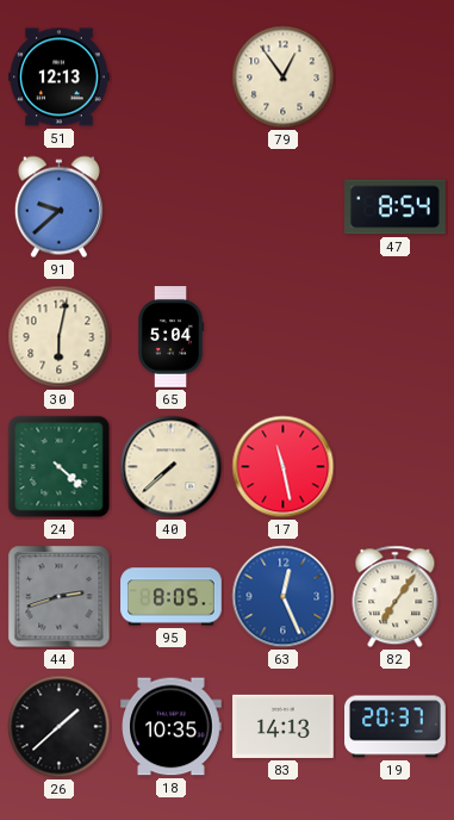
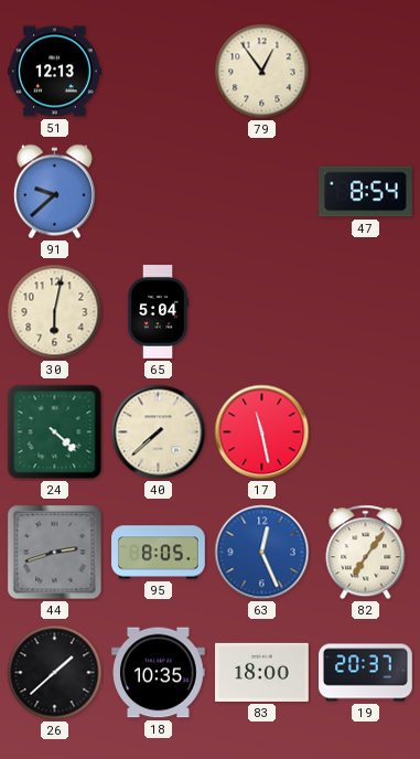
83: 14:13 -> 18:00 (262, 672)
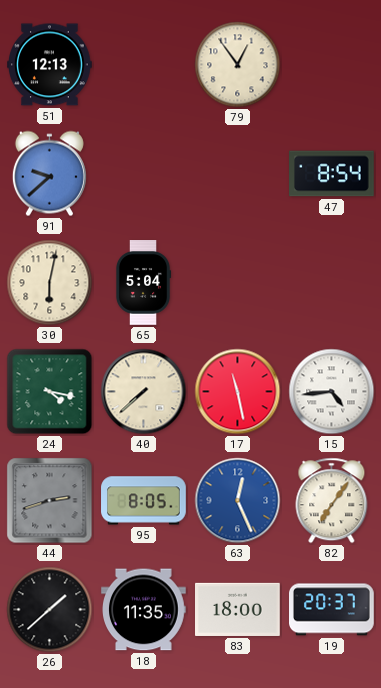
24: 4:22 -> 4:17 (50, 392)
15: none -> 4:44 (332, 392)
18: 10:35 -> 11:35 (144, 610)
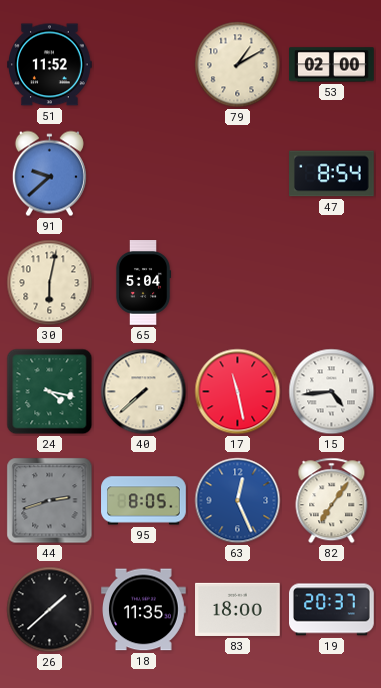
51: 12:13 -> 11:52 (50, 65)
79: 12:54 -> 1:10 (238, 65)
53: none -> 02:00 (332, 65)
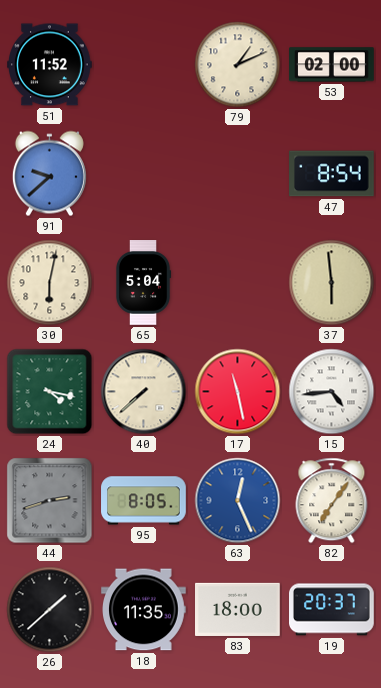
79: 1:10 -> 1:11 (238, 65)
37: none -> 5:59 (332, 283)
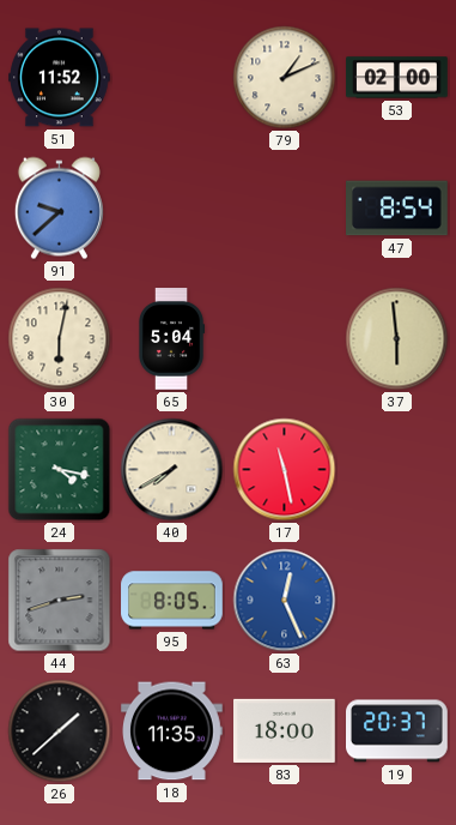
40: 7:38 -> 7:40 (172, 470)
15: 4:44 -> none (332, 392)
82: 7:06 -> none (332, 501)
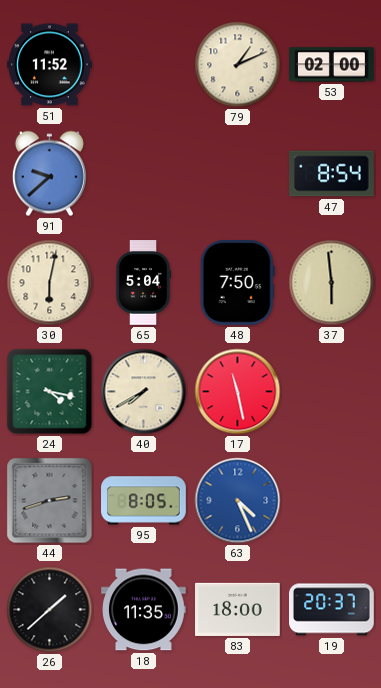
48: none -> 7:50 (237, 283)
63: 12:26 -> 4:26 (238, 501)
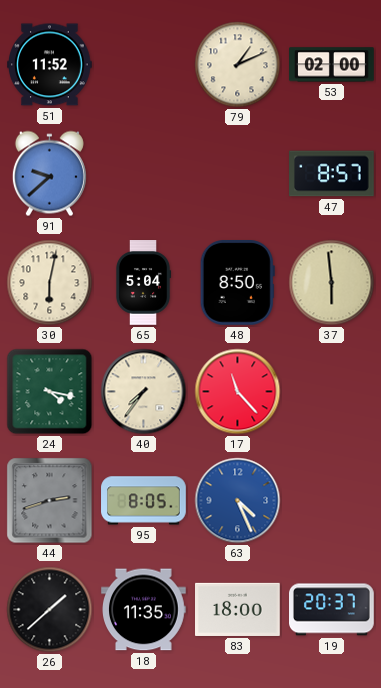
47: 8:54 -> 8:57 (332, 174)
48: 7:50 -> 8:50 (237, 283)
40: 7:40 -> 7:36 (144, 392)
17: 11:28 -> 11:23 (238, 392)
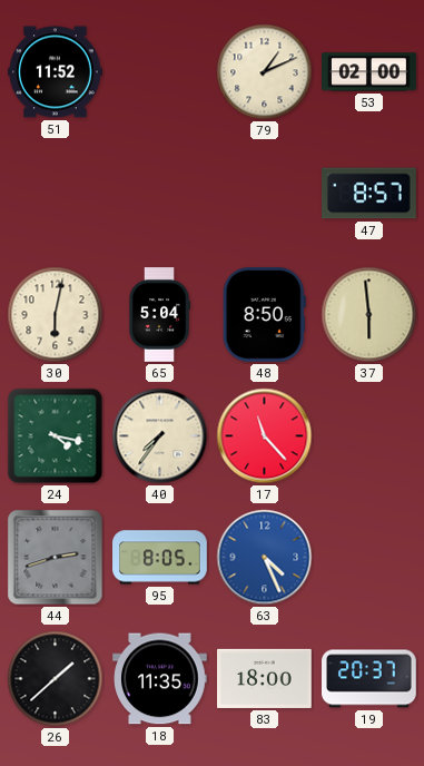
91: 9:38 -> none (49, 174)
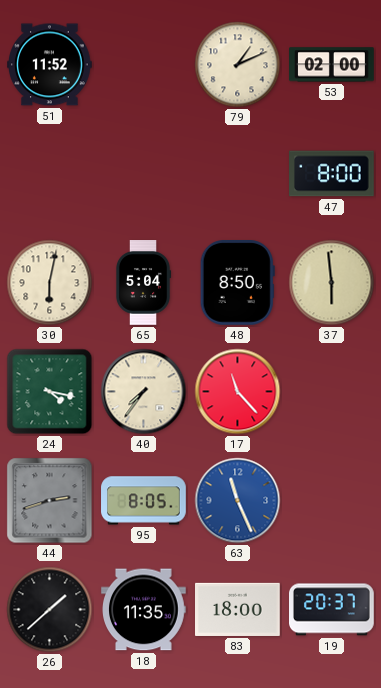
47: 8:57 -> 8:00 (332, 174)
63: 4:26 -> 11:26 (238, 501)
